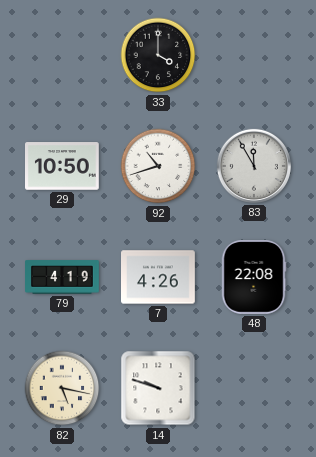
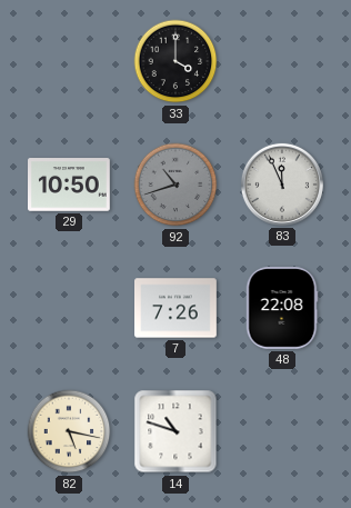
92 dial: white -> grey (175, 185)
83: 11:55 -> 11:56 (282, 185)
79: 4:19 -> none (62, 277)
7: 4:26 -> 7:26 (177, 308)
14: 9:48 -> 10:48 (175, 431)
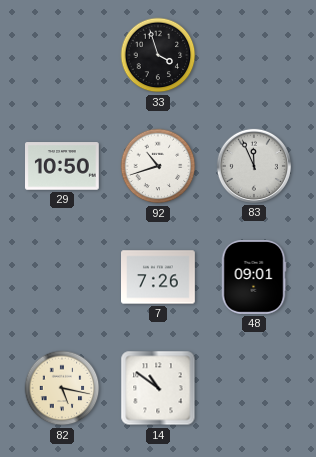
33: 4:00 -> 3:57 (158, 55)
92 dial: grey -> white (158, 166)
48: 22:08 -> 09:01 (254, 278)
14: 10:48 -> 10:51 (158, 388)
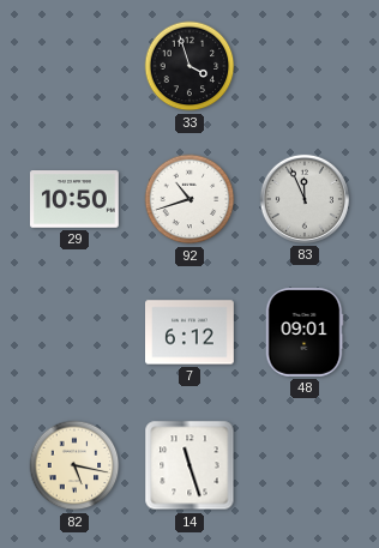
7: 7:26 -> 6:12 (191, 332)
14: 10:51 -> 11:27 (189, 465)
